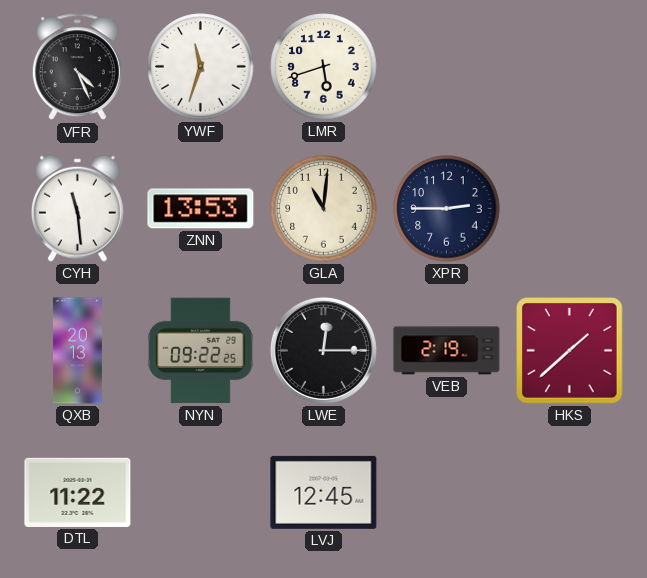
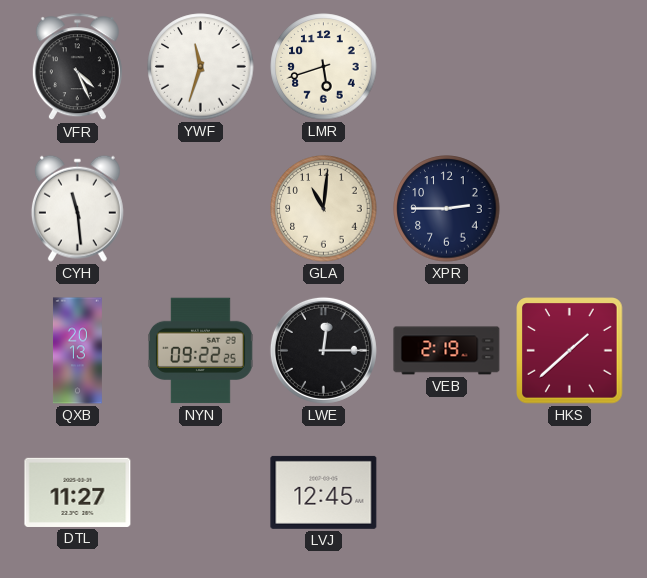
ZNN: 13:53 -> none (201, 209)
DTL: 11:22 -> 11:27 (78, 492)
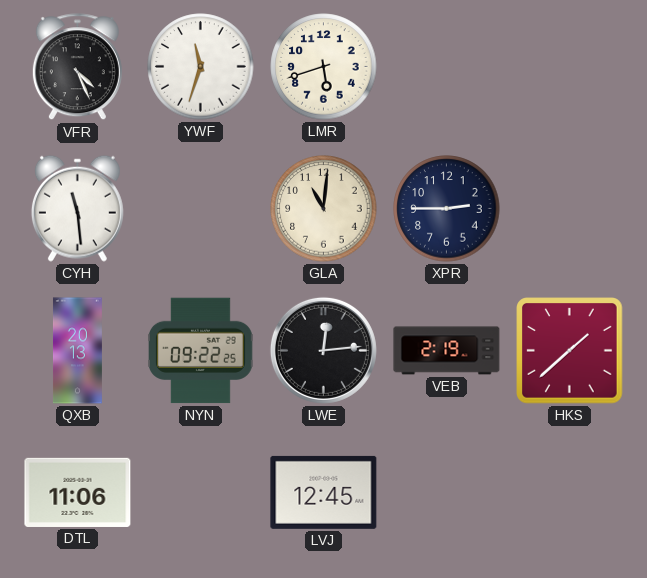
LWE: 12:15 -> 12:14 (323, 350)
DTL: 11:27 -> 11:06 (78, 492)
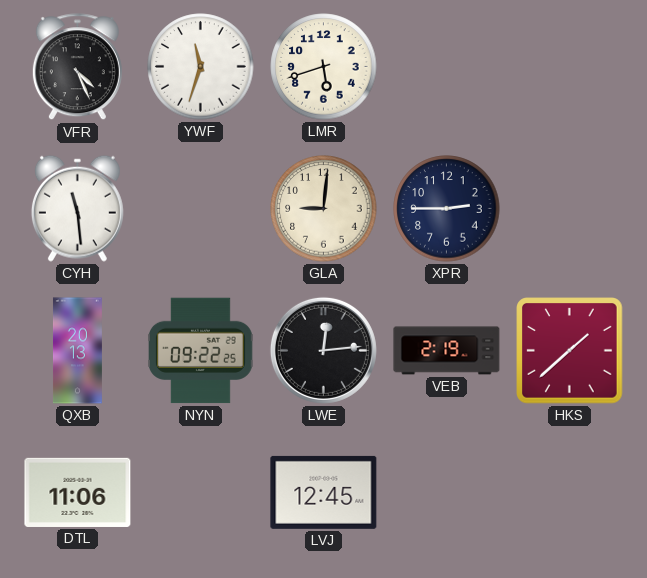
GLA: 11:01 -> 9:01 (324, 209)
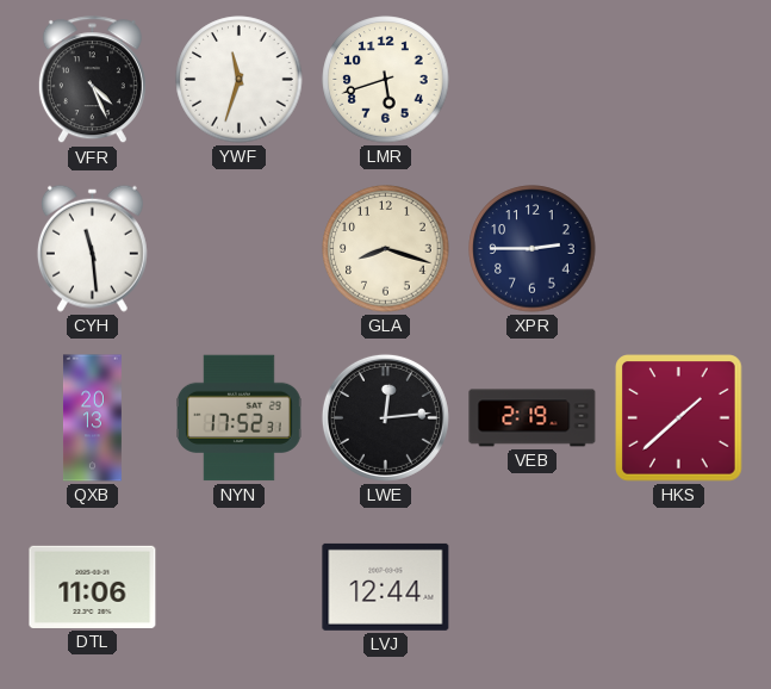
GLA: 9:01 -> 8:18 (386, 249)
NYN: 09:22 -> 17:52 (240, 418)
LVJ: 12:45 -> 12:44 (386, 586)
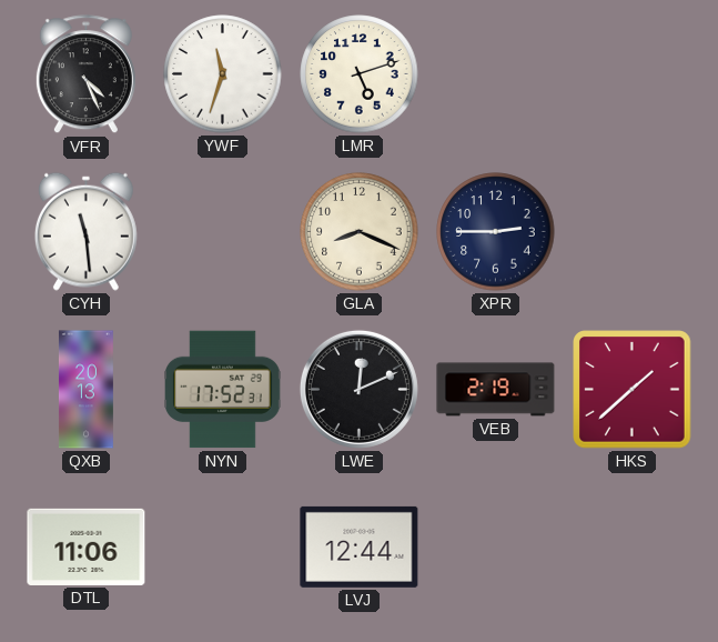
LMR: 5:42 -> 5:12 (360, 74)
GLA: 8:18 -> 8:19 (360, 232)
LWE: 12:14 -> 12:11 (358, 389)
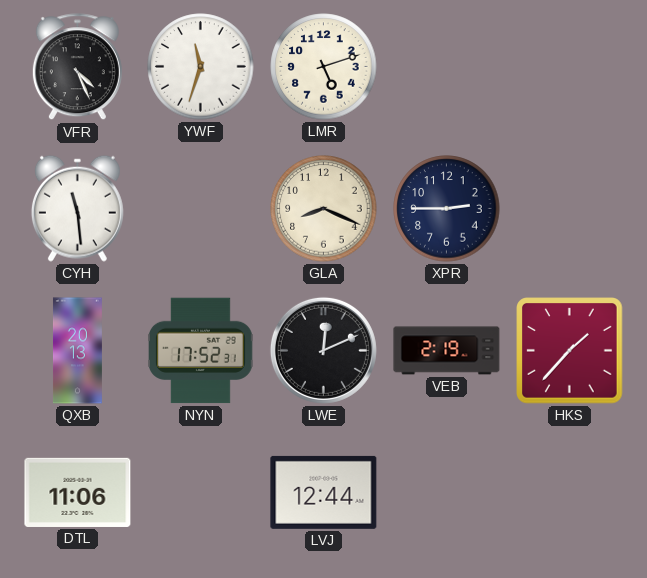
HKS: 1:38 -> 1:37 (570, 351)
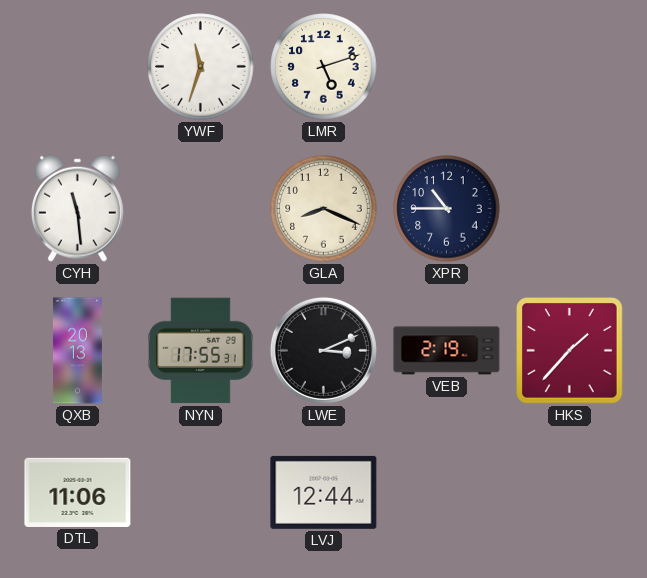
VFR: 4:26 -> none (77, 67)
XPR: 2:45 -> 10:45 (447, 209)
NYN: 17:52 -> 17:55 (201, 351)
LWE: 12:11 -> 3:11 (323, 350)
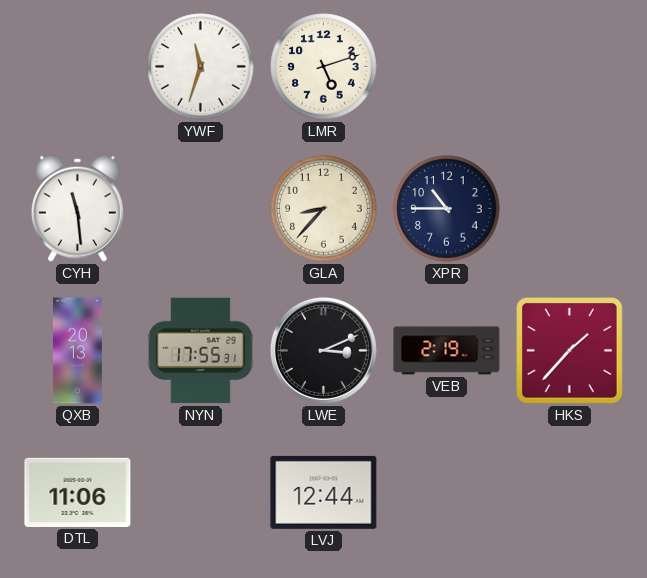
GLA: 8:19 -> 8:37 (324, 209)
